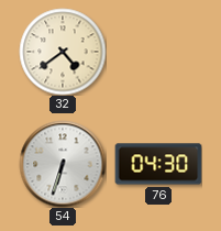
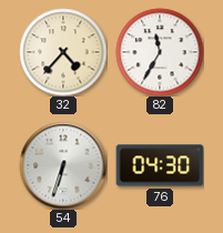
32: 4:39 -> 4:37 (63, 52)
82: none -> 11:35 (160, 52)
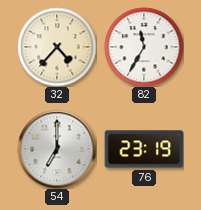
54: 6:33 -> 7:00 (57, 149)
76: 04:30 -> 23:19 (144, 149)
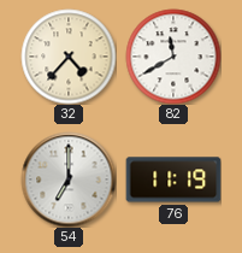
82: 11:35 -> 11:40 (173, 57)
76: 23:19 -> 11:19 (173, 180)
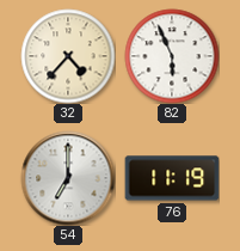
82: 11:40 -> 5:56 (172, 56)
